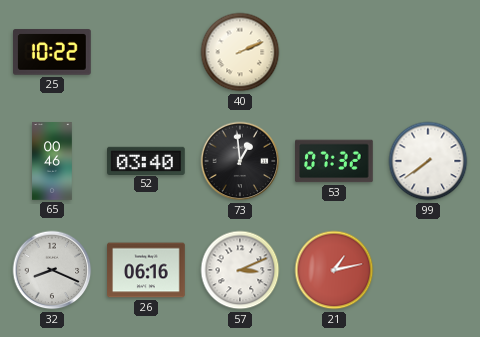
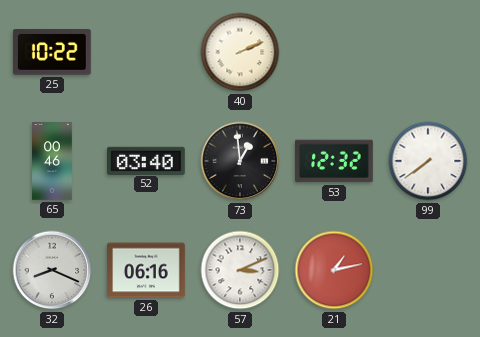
53: 07:32 -> 12:32 (335, 161)
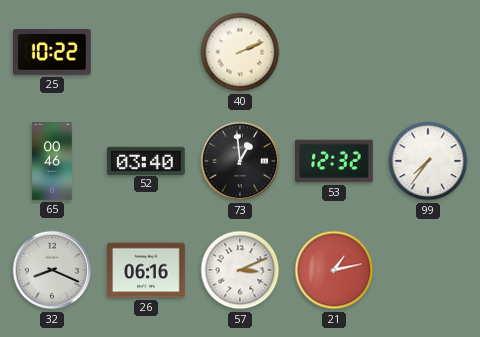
99: 7:39 -> 7:36 (428, 161)
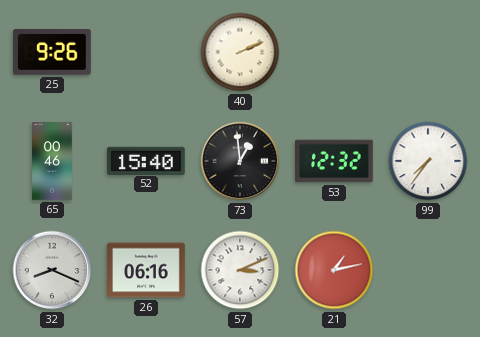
25: 10:22 -> 9:26 (53, 52)
52: 03:40 -> 15:40 (147, 160)
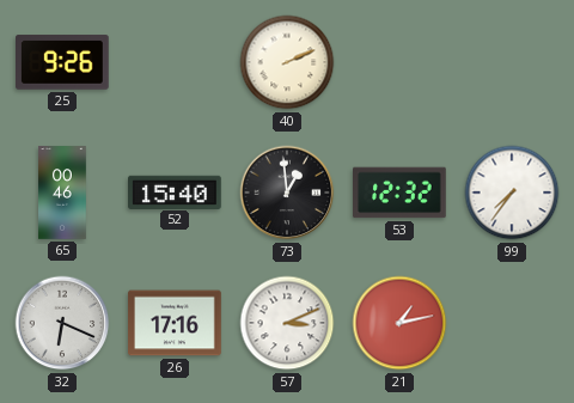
32: 8:19 -> 6:19 (62, 323)
26: 06:16 -> 17:16 (175, 323)
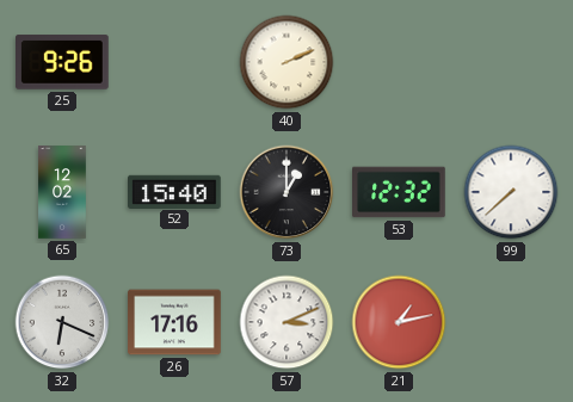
65: 00:46 -> 12:02 (62, 192)
73: 12:59 -> 1:00 (286, 192)
99: 7:36 -> 7:38 (511, 192)
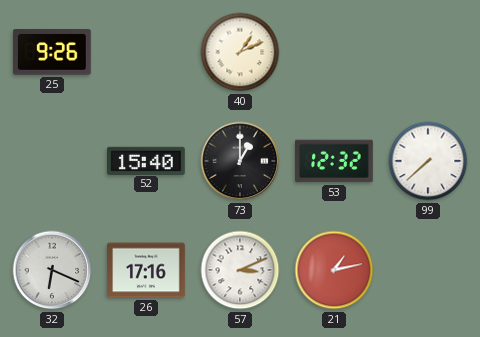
40: 2:11 -> 1:11 (240, 52)
65: 12:02 -> none (62, 192)
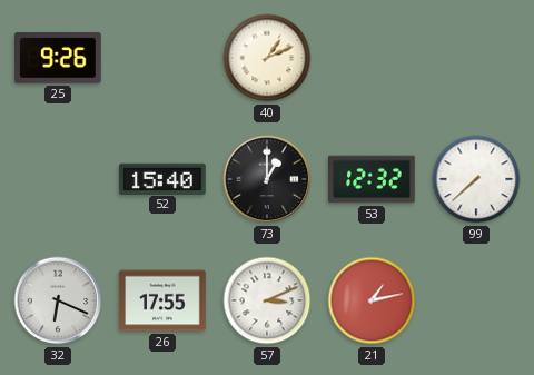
26: 17:16 -> 17:55 (162, 300)
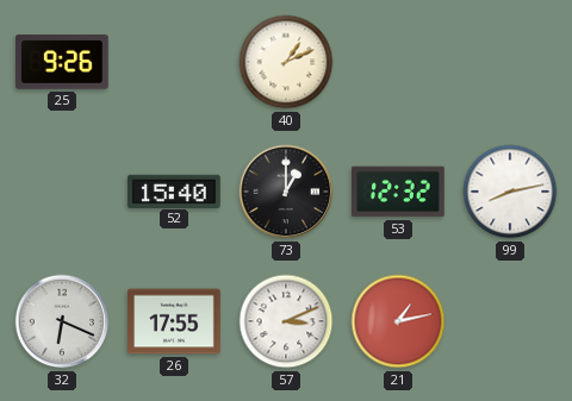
99: 7:38 -> 8:13 (510, 192)
